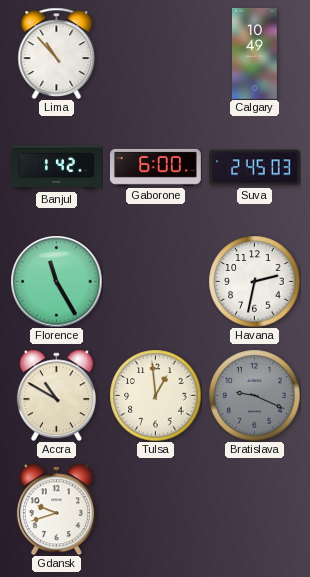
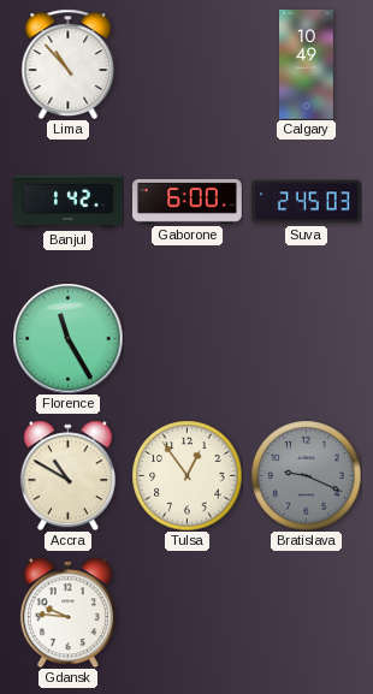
Havana: 2:32 -> none (254, 281)
Tulsa: 12:59 -> 12:54 (186, 475)
Gdansk: 9:42 -> 9:46 (67, 612)
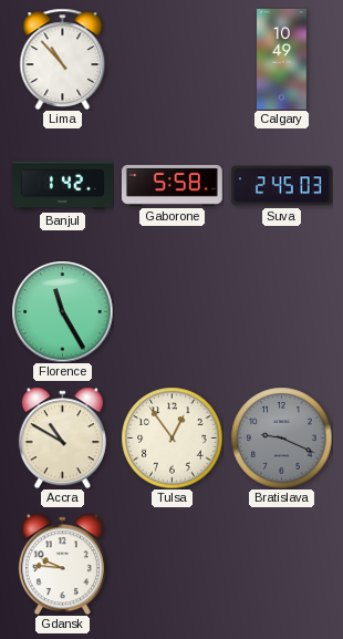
Gaborone: 6:00 -> 5:58 (171, 185)
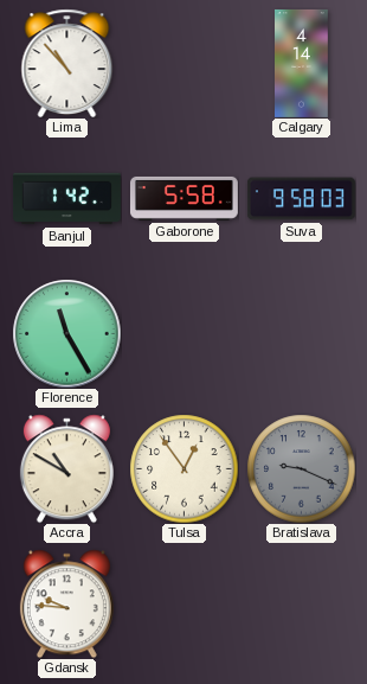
Calgary: 10:49 -> 4:14 (302, 63)
Suva: 2:45 -> 9:58 (301, 199)
